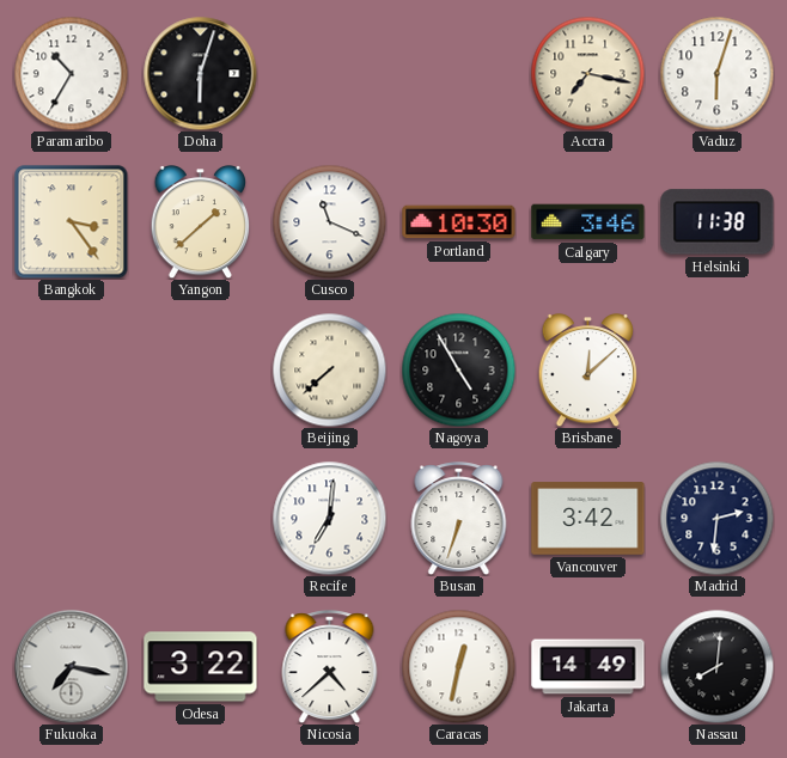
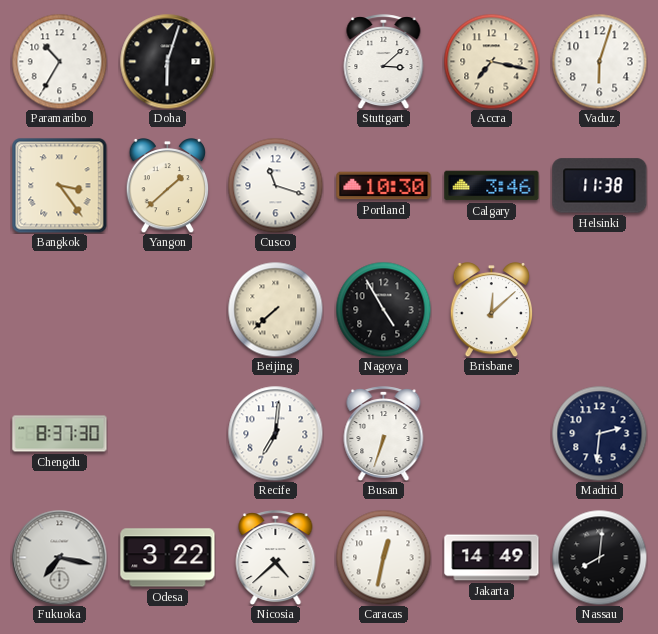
Stuttgart: none -> 3:08 (384, 62)
Cusco: 11:19 -> 11:18 (275, 185)
Chengdu: none -> 8:37 (60, 434)
Vancouver: 3:42 -> none (588, 519)
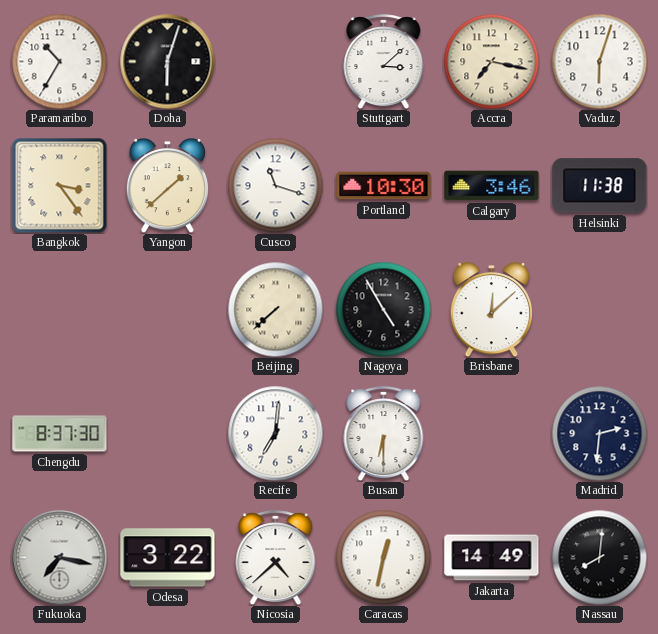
Busan: 6:33 -> 6:30 (384, 434)
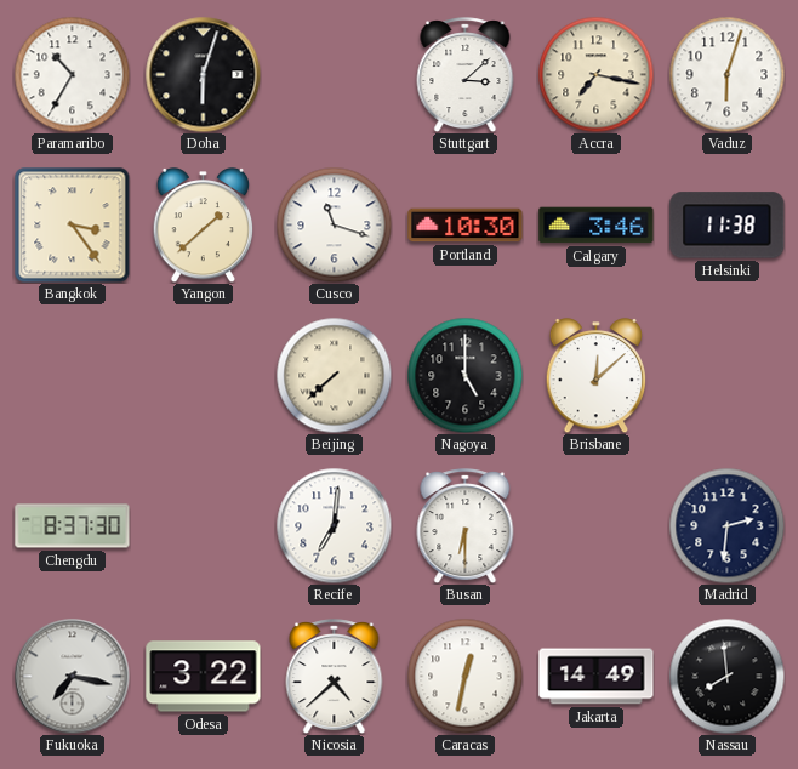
Nagoya: 4:55 -> 5:00 (464, 375)
Nassau: 8:01 -> 7:59 (726, 676)
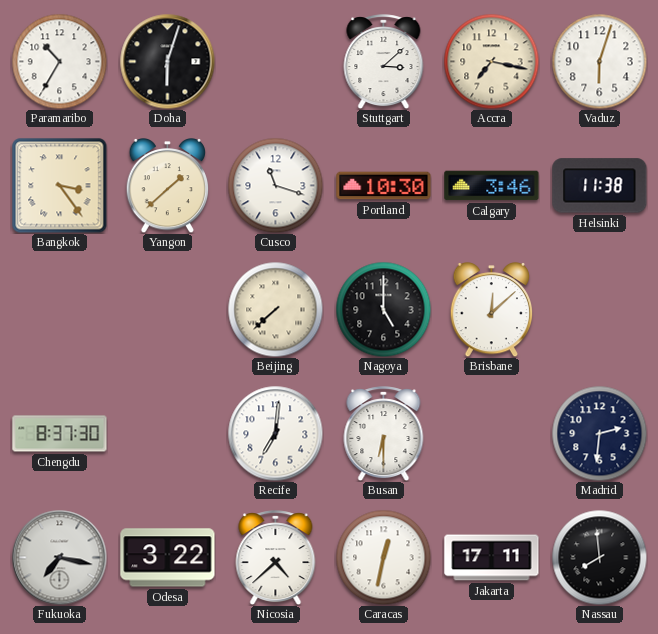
Jakarta: 14:49 -> 17:11 (492, 558)
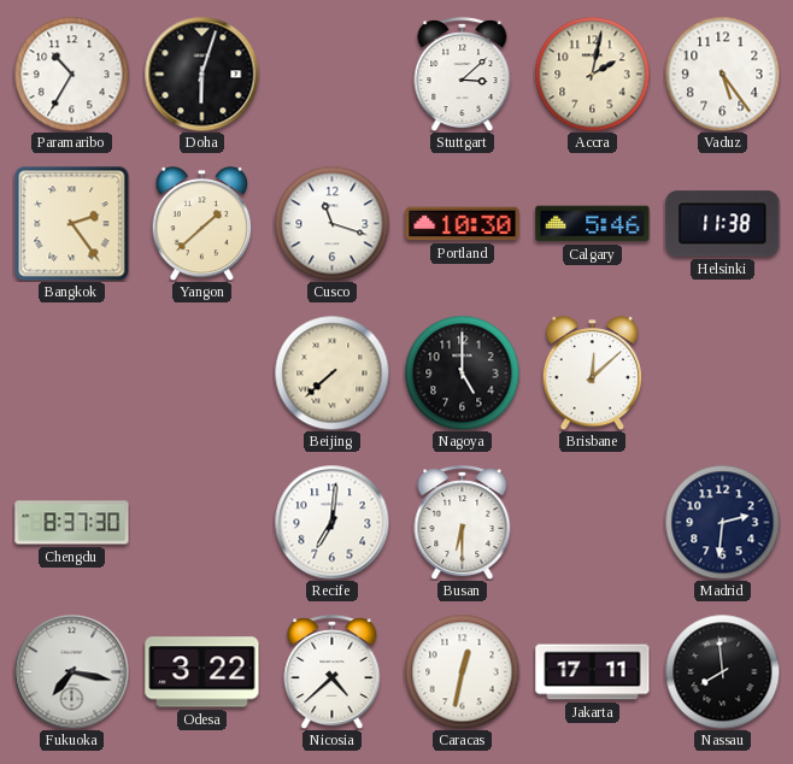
Accra: 7:17 -> 2:02 (592, 74)
Vaduz: 6:03 -> 5:24 (722, 74)
Bangkok: 3:24 -> 2:24 (71, 223)
Calgary: 3:46 -> 5:46 (593, 224)
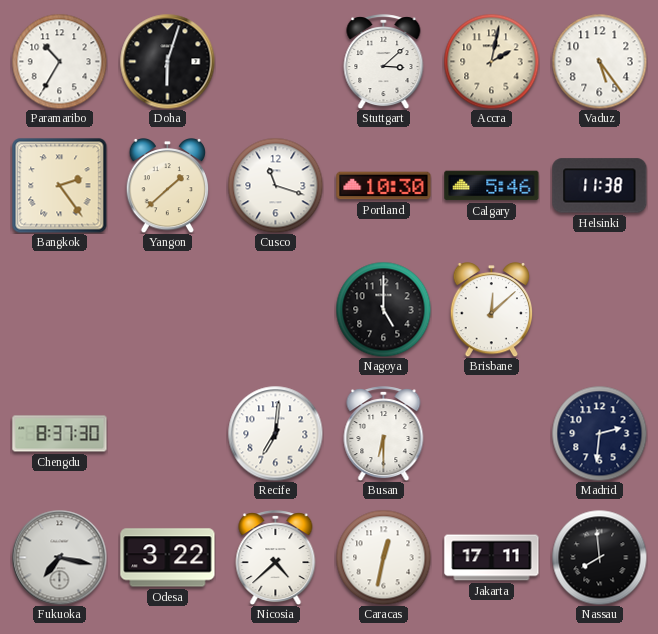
Beijing: 7:38 -> none (331, 372)
